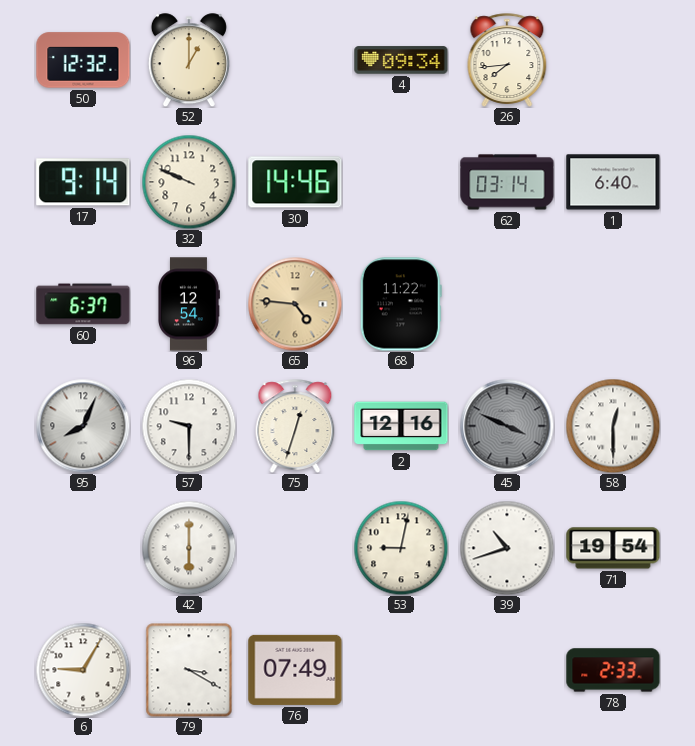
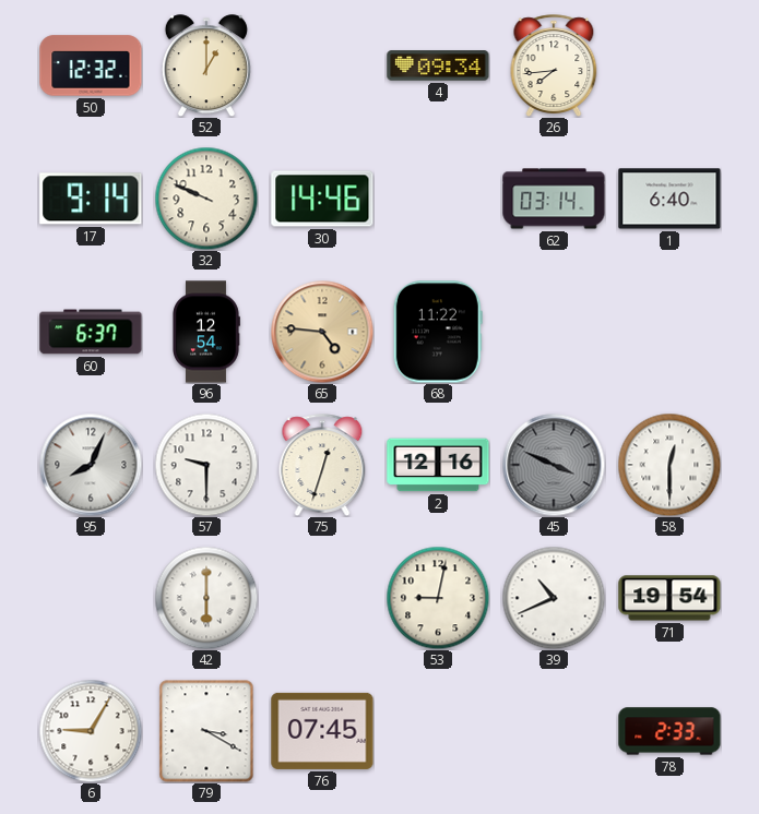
39: 10:42 -> 10:41 (554, 598)
76: 07:49 -> 07:45 (322, 731)
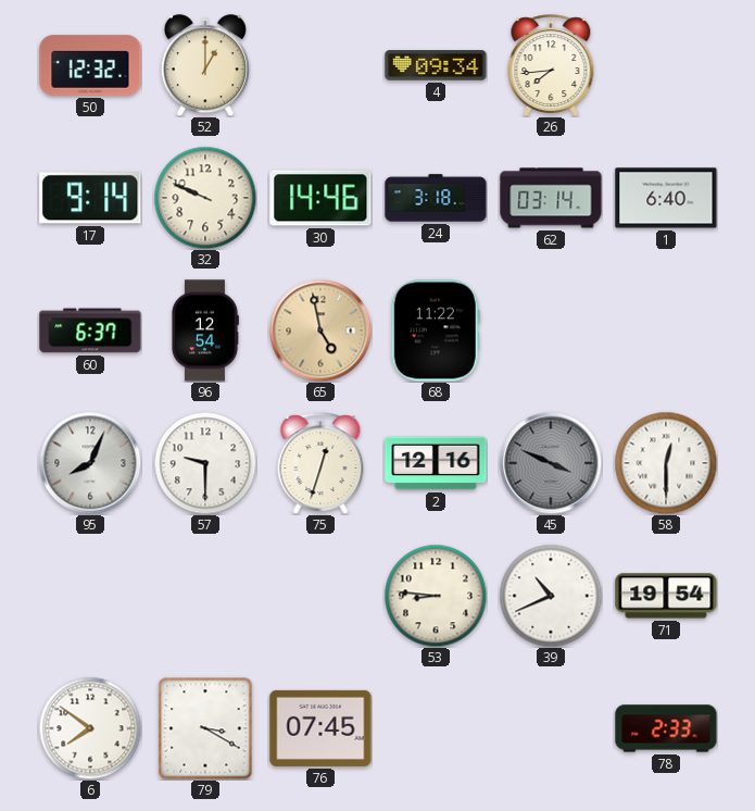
24: none -> 3:18 (436, 198)
65: 4:46 -> 4:58 (320, 330)
42: 6:00 -> none (206, 598)
53: 9:02 -> 8:46 (436, 596)
6: 9:05 -> 7:51 (90, 728)
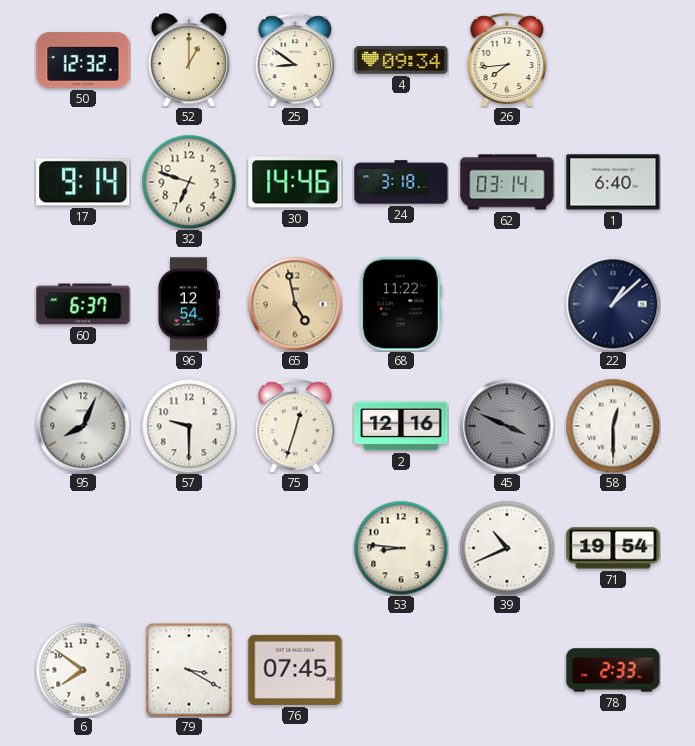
25: none -> 8:51 (295, 60)
32: 9:49 -> 6:48 (189, 182)
22: none -> 1:08 (613, 304)
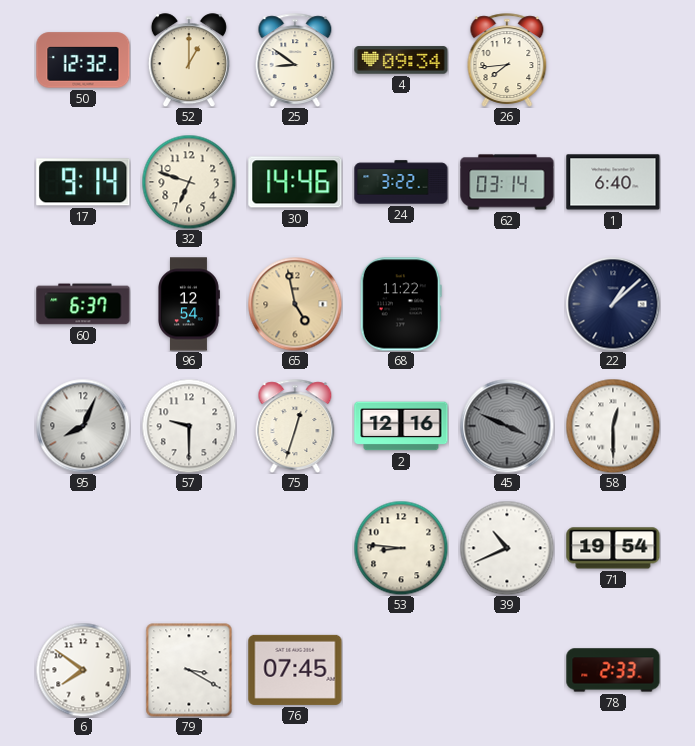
24: 3:18 -> 3:22 (401, 182)
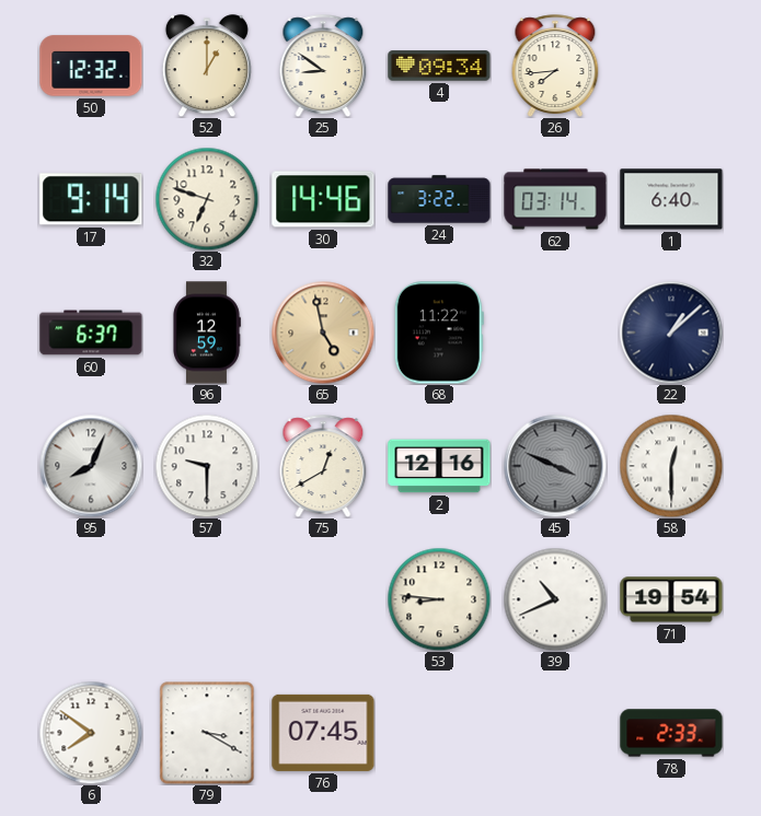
96: 12:54 -> 12:59 (207, 333)
75: 12:33 -> 12:40 (323, 466)
